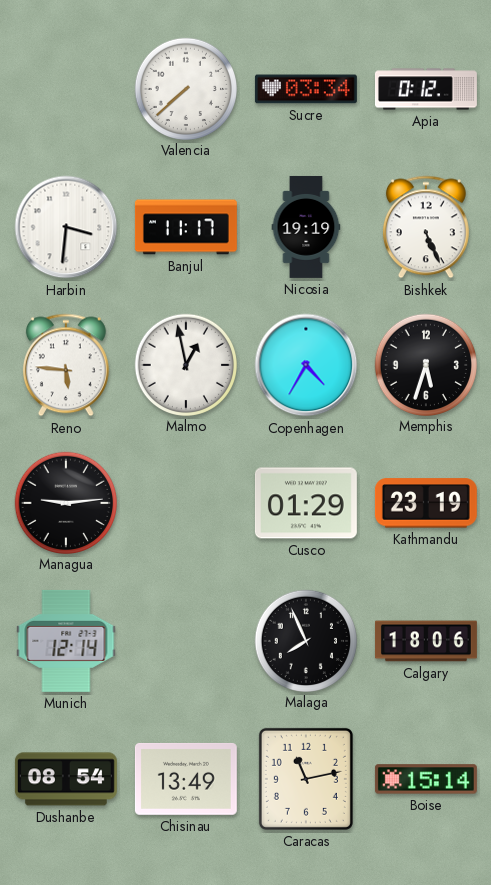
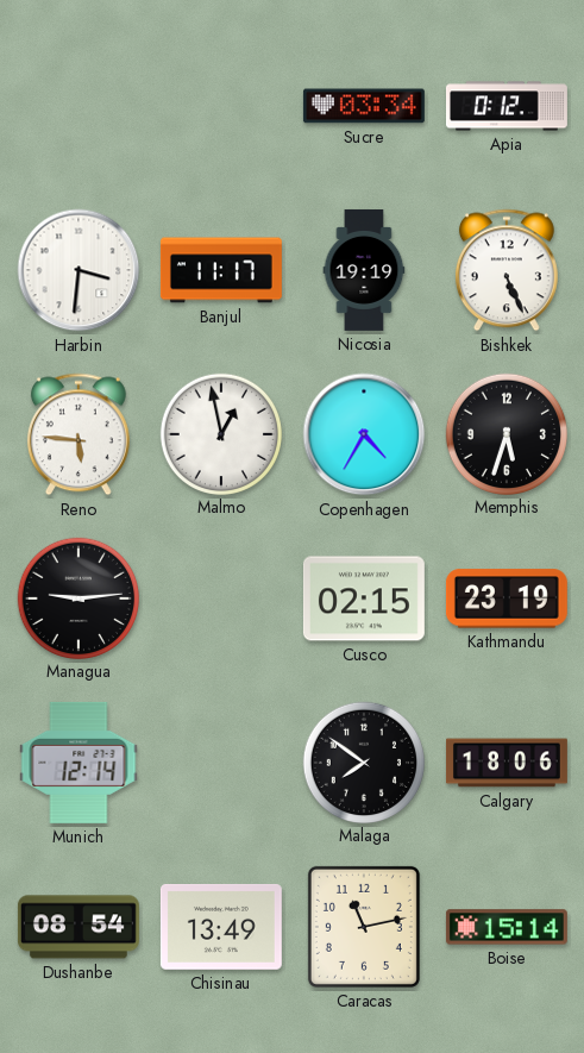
Valencia: 7:38 -> none (185, 88)
Cusco: 01:29 -> 02:15 (364, 598)
Malaga: 7:56 -> 7:51 (363, 761)
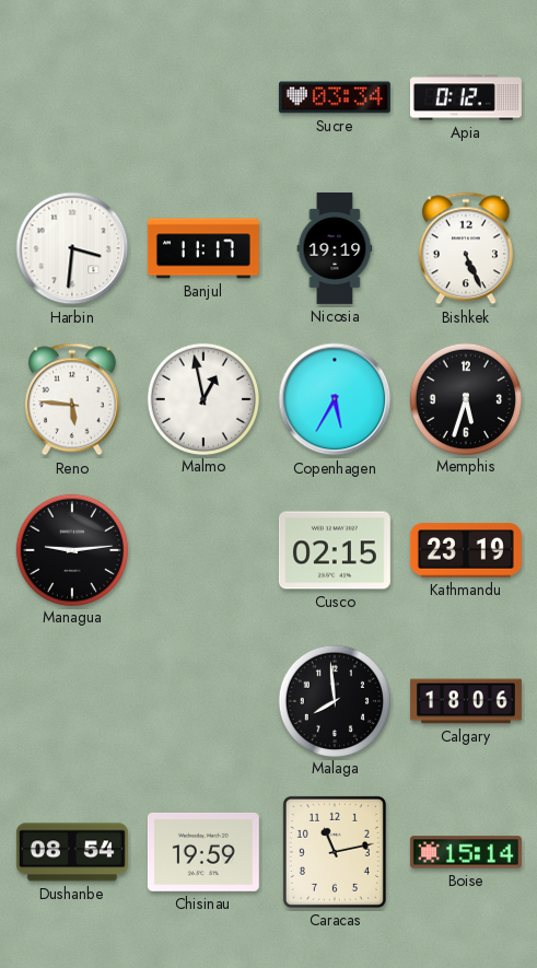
Copenhagen: 4:35 -> 5:35 (335, 399)
Munich: 12:14 -> none (79, 763)
Malaga: 7:51 -> 7:59 (334, 700)
Chisinau: 13:49 -> 19:59 (203, 852)
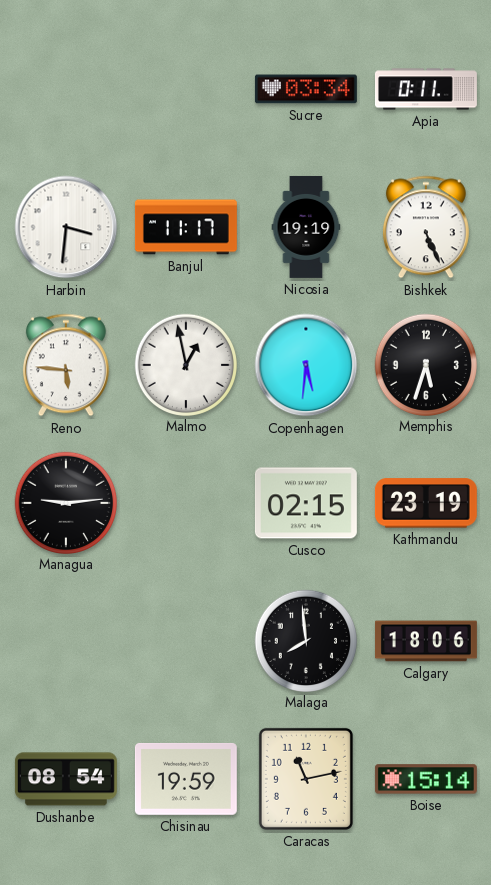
Apia: 0:12 -> 0:11 (426, 89)
Copenhagen: 5:35 -> 5:31 (306, 365)
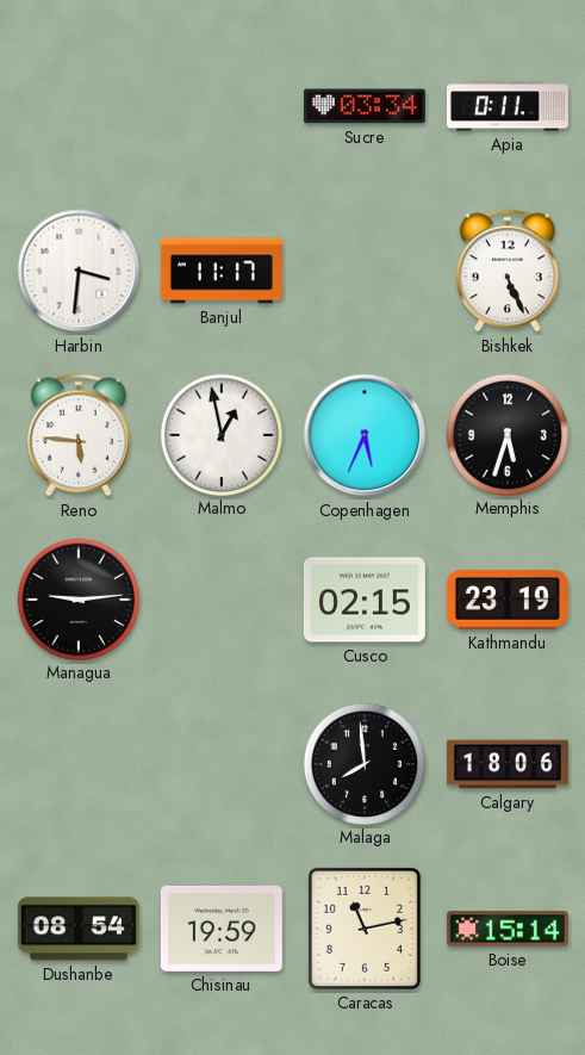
Nicosia: 19:19 -> none (306, 227)
Copenhagen: 5:31 -> 5:34 (365, 435)
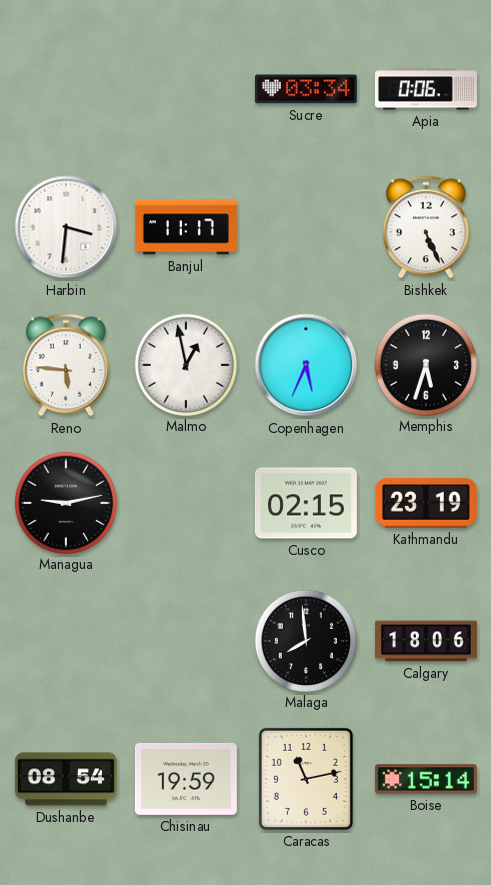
Apia: 0:11 -> 0:06 (426, 89)
Managua: 9:14 -> 9:13 (65, 502)
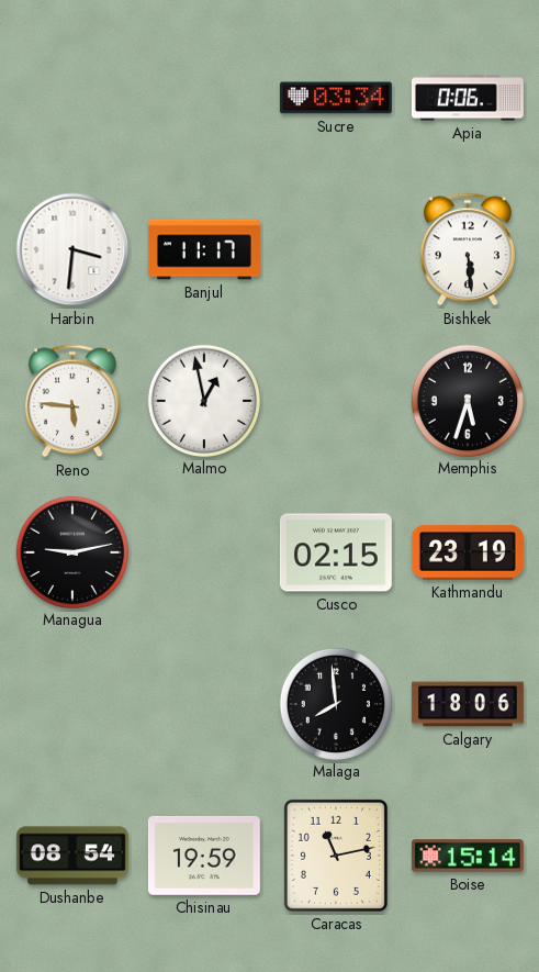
Bishkek: 5:26 -> 5:29 (468, 249)
Copenhagen: 5:34 -> none (306, 365)
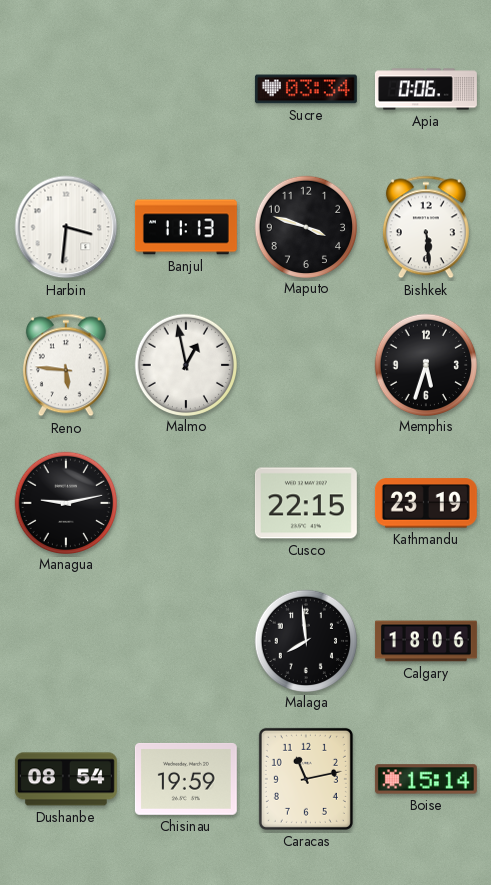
Banjul: 11:17 -> 11:13 (186, 227)
Maputo: none -> 3:48 (305, 226)
Cusco: 02:15 -> 22:15 (306, 503)
